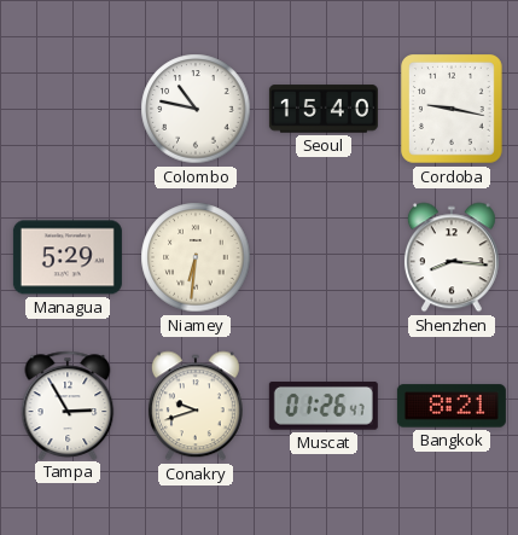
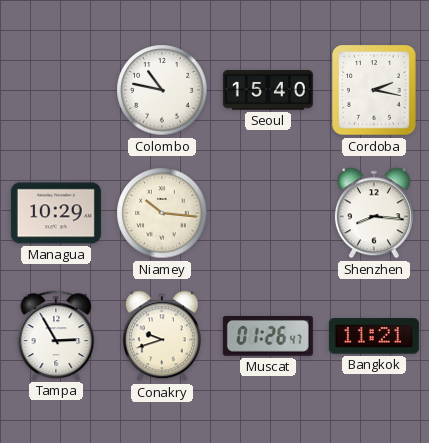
Cordoba: 9:17 -> 2:17 (375, 90)
Managua: 5:29 -> 10:29 (56, 213)
Niamey: 6:31 -> 10:16 (162, 213)
Bangkok: 8:21 -> 11:21 (374, 336)
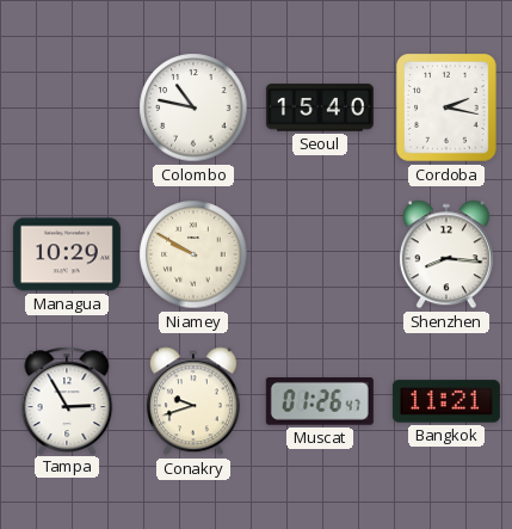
Niamey: 10:16 -> 9:50 (193, 254)
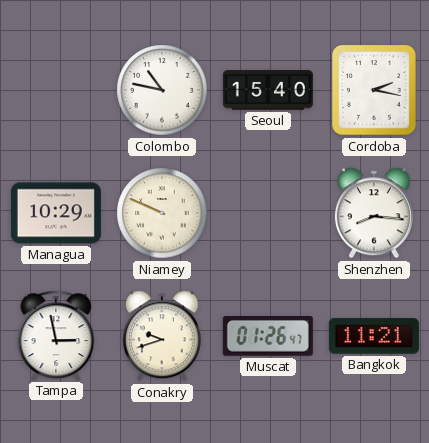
Niamey: 9:50 -> 9:49 (162, 213)
Tampa: 2:55 -> 2:58 (56, 335)
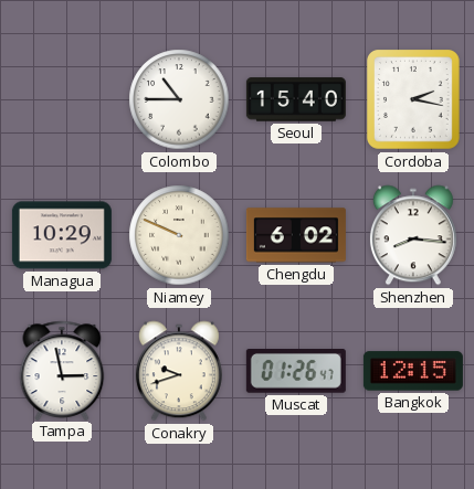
Colombo: 10:47 -> 10:45 (179, 99)
Chengdu: none -> 6:02 (296, 235)
Bangkok: 11:21 -> 12:15 (413, 371)
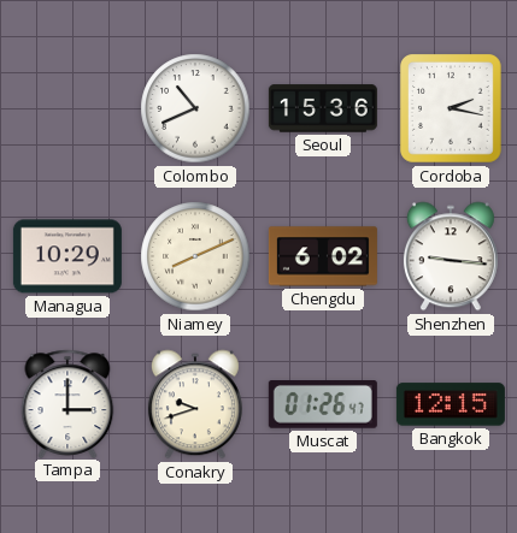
Colombo: 10:45 -> 10:41 (195, 108)
Seoul: 15:40 -> 15:36 (323, 108)
Niamey: 9:49 -> 8:11 (195, 256)
Shenzhen: 8:16 -> 9:16 (451, 256)
Tampa: 2:58 -> 3:00 (67, 403)
